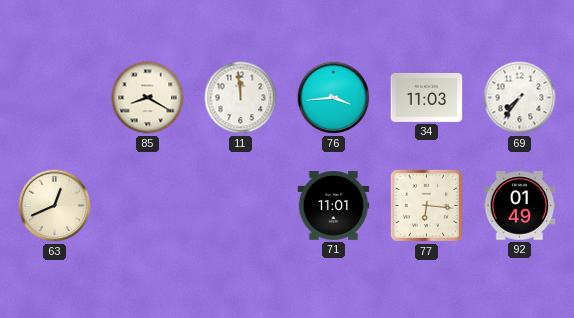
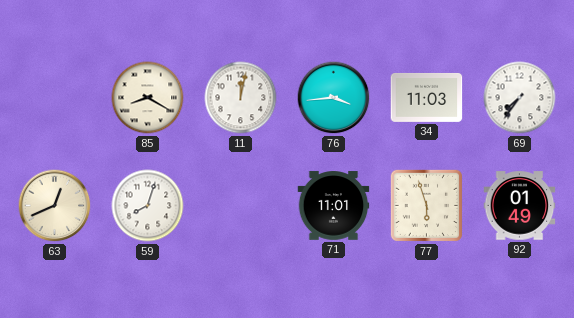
11: 11:59 -> 12:02 (241, 98)
59: none -> 8:03 (148, 206)
77: 6:16 -> 5:57 (426, 205)
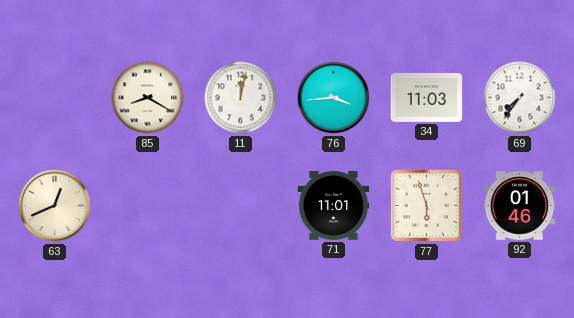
59: 8:03 -> none (148, 206)
92: 01:49 -> 01:46 (520, 206)
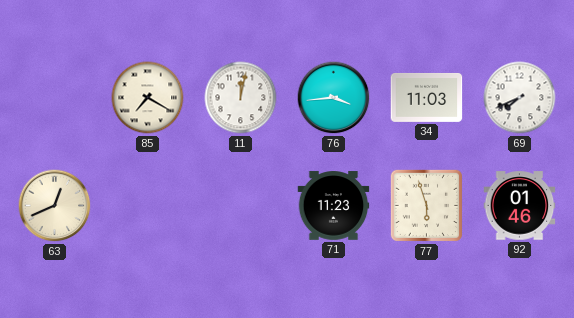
85: 8:20 -> 7:20 (148, 98)
69: 7:36 -> 7:41 (520, 98)
71: 11:01 -> 11:23 (334, 206)
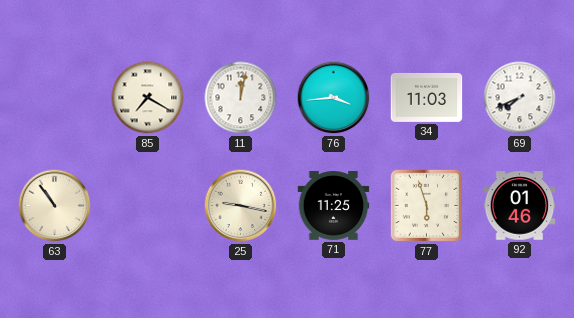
63: 12:41 -> 10:54 (55, 206)
25: none -> 9:17 (241, 206)
71: 11:23 -> 11:25 (334, 206)
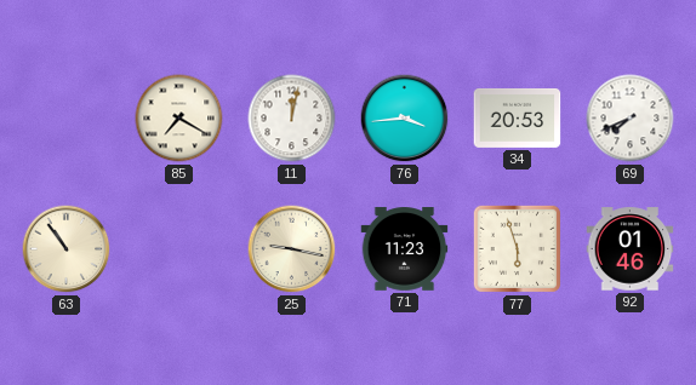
34: 11:03 -> 20:53 (518, 117)
71: 11:25 -> 11:23 (405, 249)
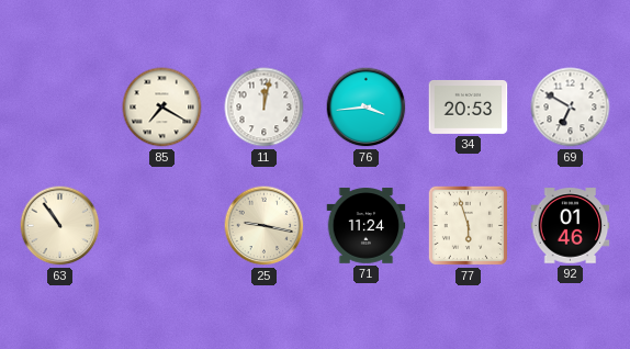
69: 7:41 -> 6:50 (571, 108)
71: 11:23 -> 11:24 (367, 226)
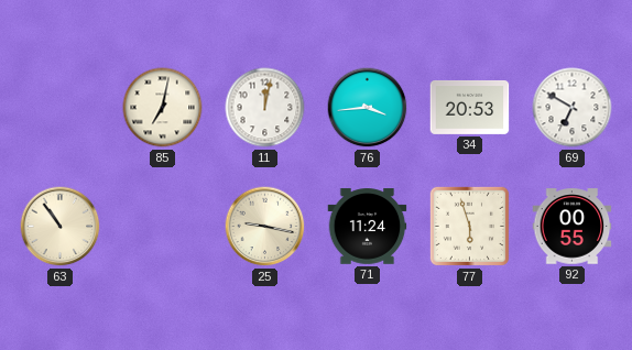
85: 7:20 -> 7:02 (163, 108)
92: 01:46 -> 00:55 (573, 227)
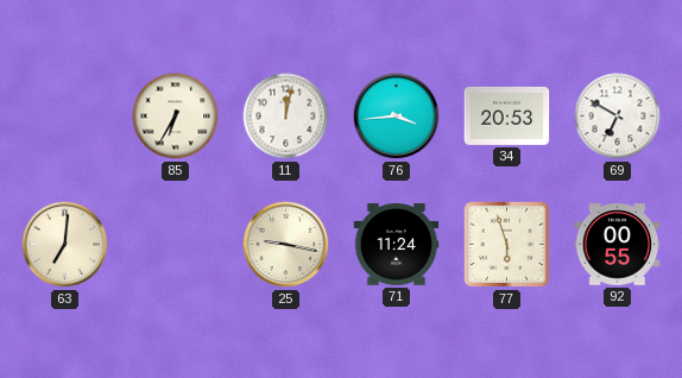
85: 7:02 -> 6:35 (176, 116)
63: 10:54 -> 7:01 (65, 245)
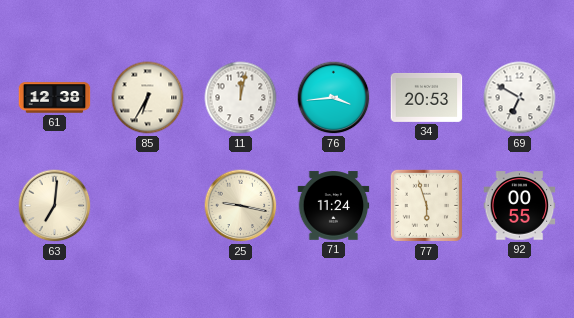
61: none -> 12:38 (55, 98)
